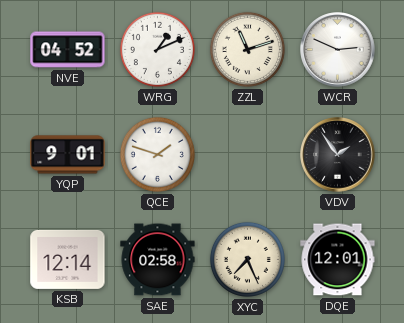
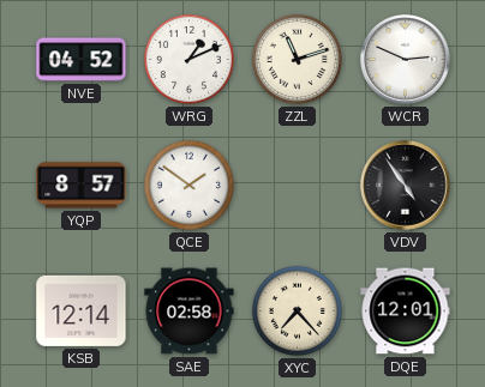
YQP: 9:01 -> 8:57 (82, 186)
QCE: 1:48 -> 1:51 (188, 185)
VDV: 1:54 -> 4:54 (406, 186)
XYC: 7:26 -> 7:23 (297, 310)
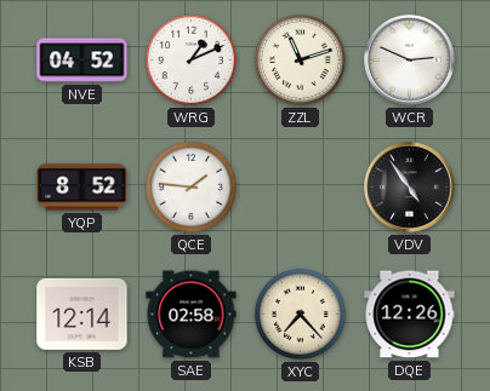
YQP: 8:57 -> 8:52 (82, 188)
QCE: 1:51 -> 1:46 (190, 186)
DQE: 12:01 -> 12:26 (410, 315)
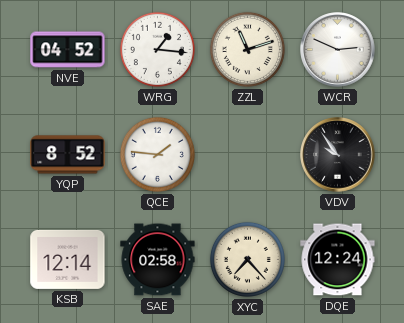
WRG: 1:11 -> 1:16 (157, 49)
VDV: 4:54 -> 9:54 (338, 155)
DQE: 12:26 -> 12:24 (338, 260)
